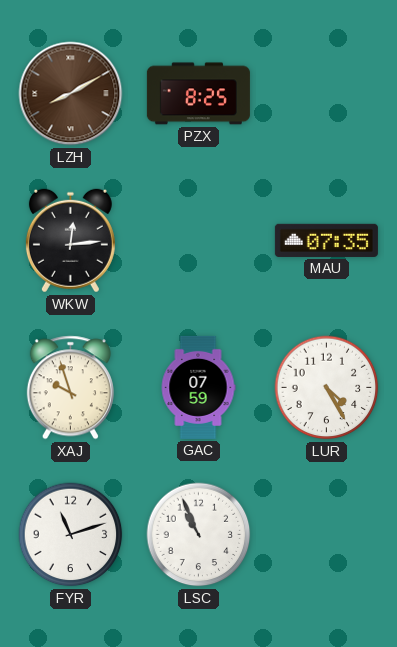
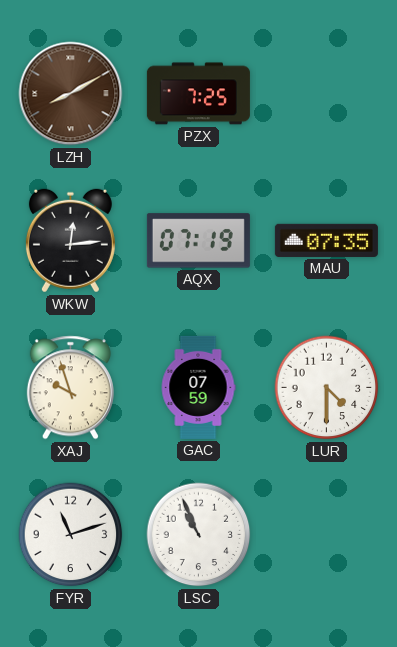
PZX: 8:25 -> 7:25 (198, 94)
AQX: none -> 07:19 (198, 241)
LUR: 4:25 -> 4:30 (327, 388)
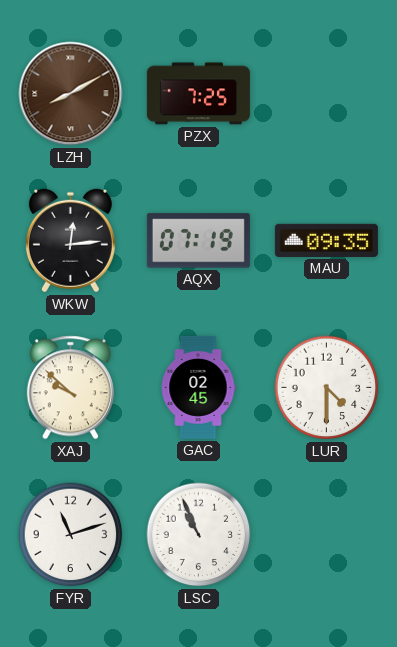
MAU: 07:35 -> 09:35 (326, 240)
XAJ: 9:57 -> 9:52 (70, 388)
GAC: 07:59 -> 02:45 (198, 387)
